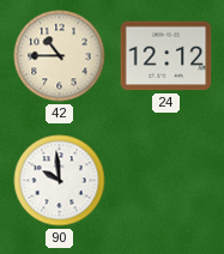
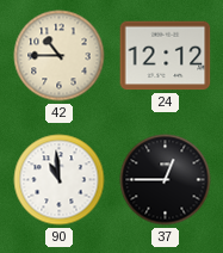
90: 9:59 -> 10:59 (60, 180)
37: none -> 12:45 (166, 180)
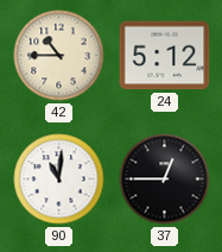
24: 12:12 -> 5:12 (165, 56)
90: 10:59 -> 11:01 (59, 179)
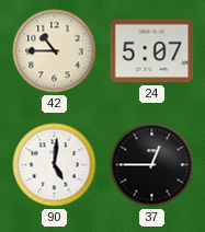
24: 5:12 -> 5:07 (152, 51)
90: 11:01 -> 5:01 (55, 165)
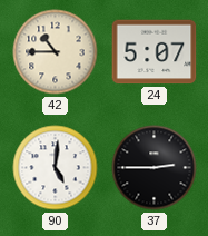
37: 12:45 -> 2:45 (155, 168)
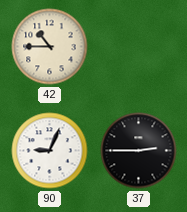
24: 5:07 -> none (155, 52)
90: 5:01 -> 9:04 (50, 151)
